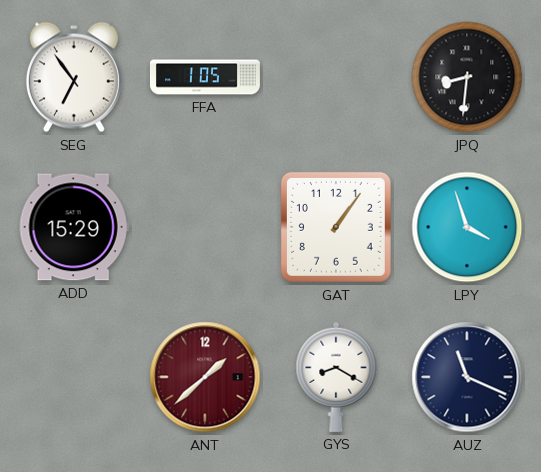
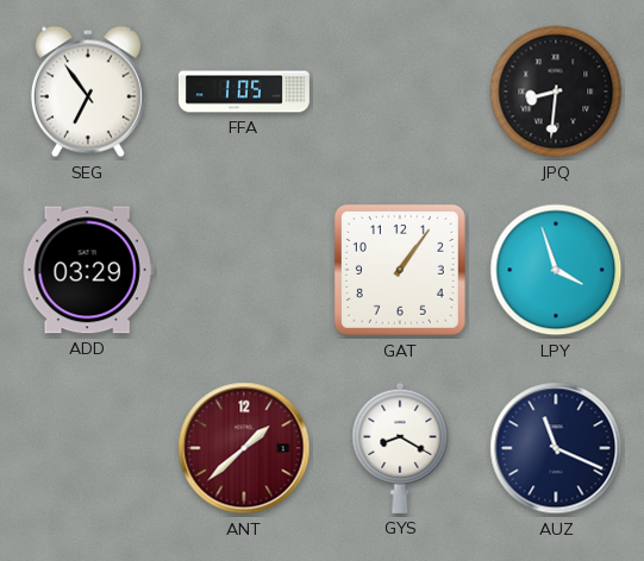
ADD: 15:29 -> 03:29 (88, 270)
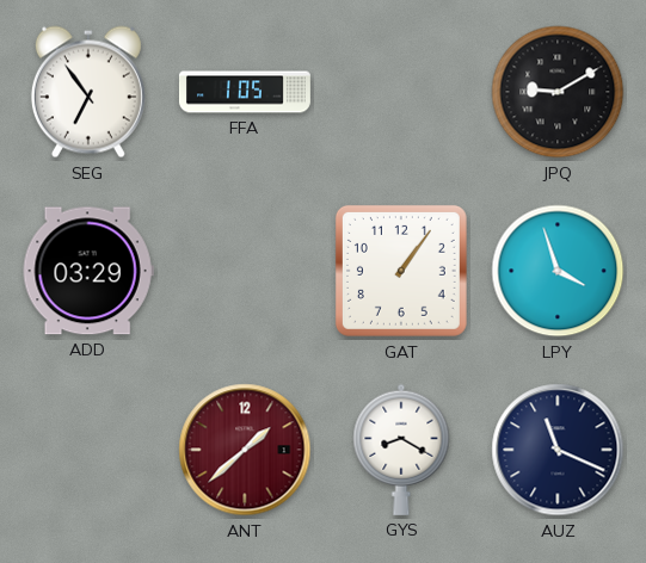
JPQ: 8:31 -> 9:10 (558, 92)
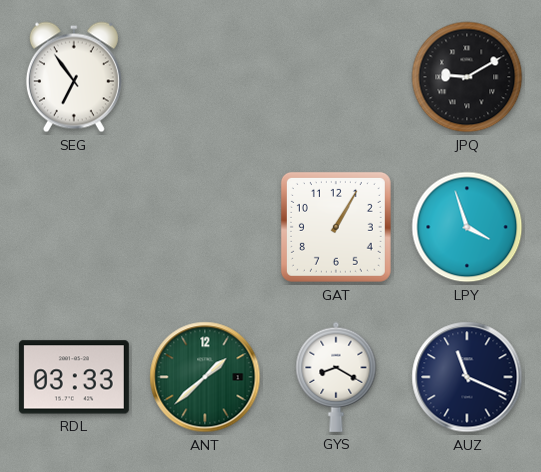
FFA: 1:05 -> none (245, 92)
ADD: 03:29 -> none (88, 271)
GAT: 1:06 -> 1:05 (336, 227)
RDL: none -> 03:33 (74, 377)
ANT dial: burgundy -> green (205, 377)
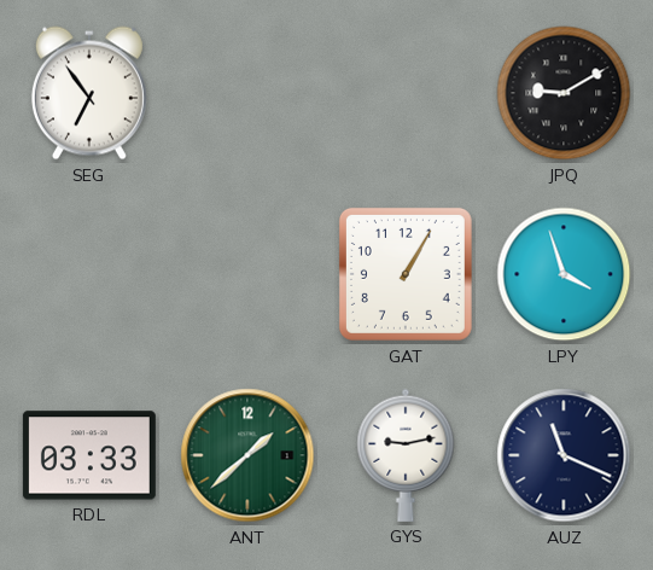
GYS: 8:20 -> 9:13 (406, 455)
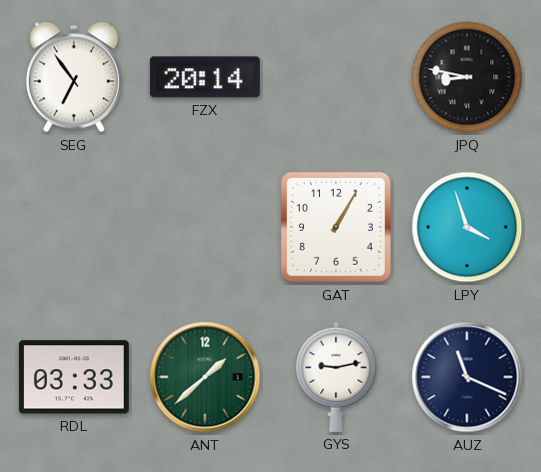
FZX: none -> 20:14 (205, 77)
JPQ: 9:10 -> 8:47 (467, 77)
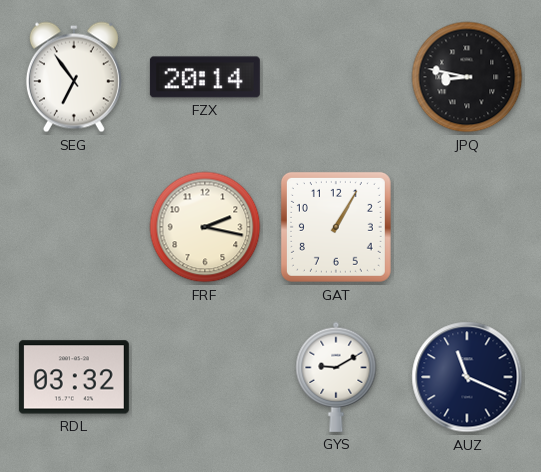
FRF: none -> 2:17 (205, 227)
LPY: 3:57 -> none (467, 227)
RDL: 03:33 -> 03:32 (74, 377)
ANT: 1:38 -> none (205, 377)
GYS: 9:13 -> 9:10 (336, 377)
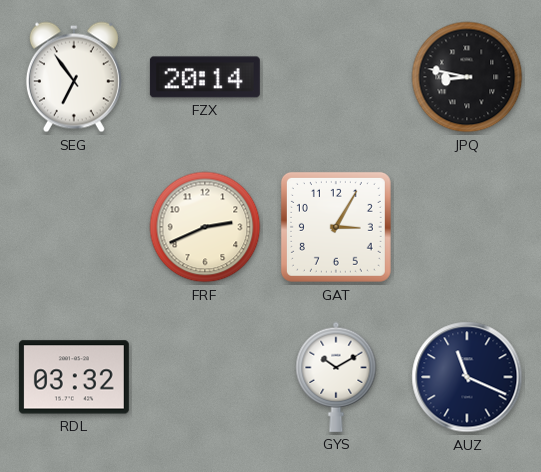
FRF: 2:17 -> 2:41 (205, 227)
GAT: 1:05 -> 3:05 (336, 227)
GYS: 9:10 -> 10:10 (336, 377)
